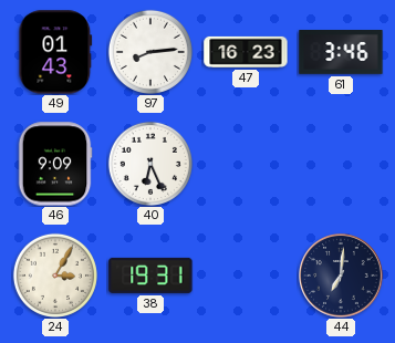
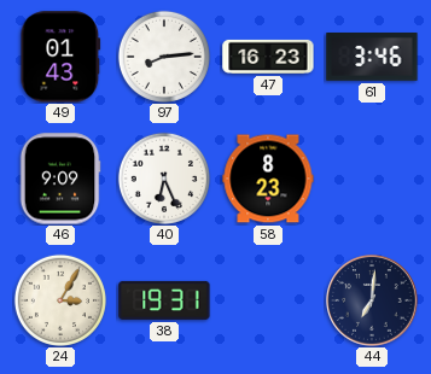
58: none -> 8:23 (268, 179)
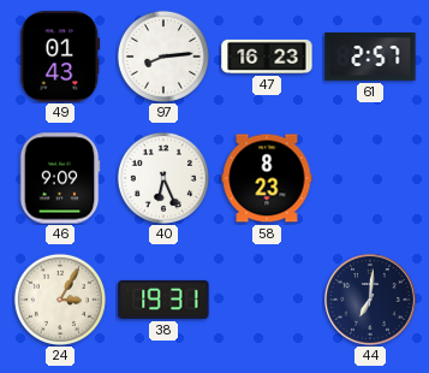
61: 3:46 -> 2:57 (370, 58)
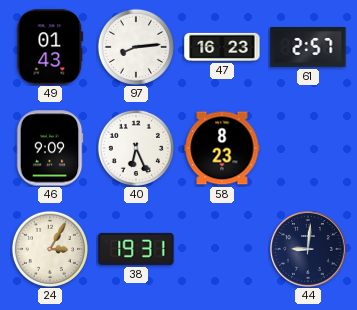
44: 7:01 -> 9:01 (308, 249)
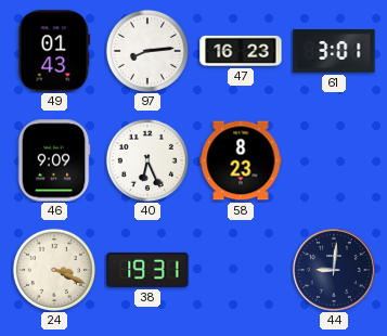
61: 2:57 -> 3:01 (334, 52)
24: 3:05 -> 3:19 (54, 270)
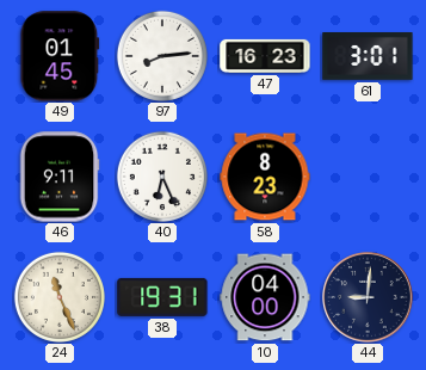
49: 01:43 -> 01:45 (60, 56)
46: 9:09 -> 9:11 (60, 177)
24: 3:19 -> 11:26 (60, 297)
10: none -> 04:00 (265, 297)
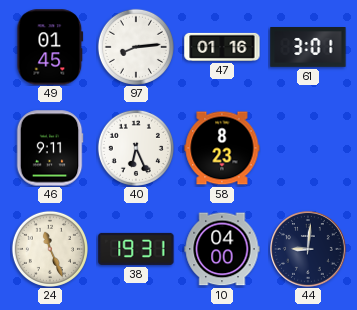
47: 16:23 -> 01:16 (222, 47)
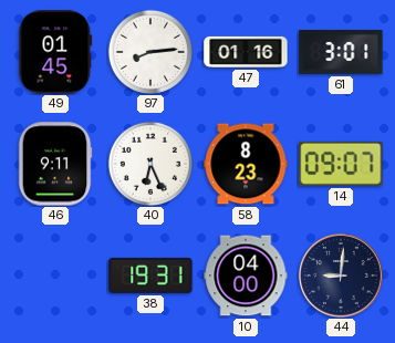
14: none -> 09:07 (341, 164)
24: 11:26 -> none (50, 249)
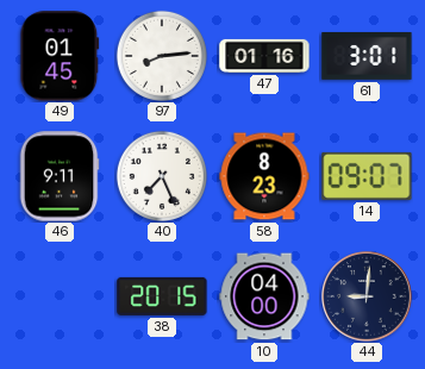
40: 6:26 -> 7:26 (162, 176)
38: 19:31 -> 20:15 (162, 296)
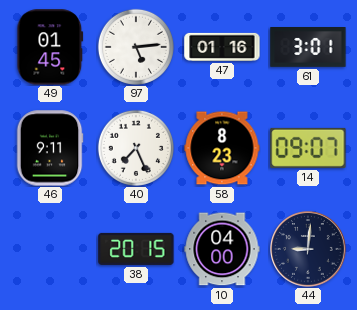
97: 8:14 -> 5:14 (136, 47)
